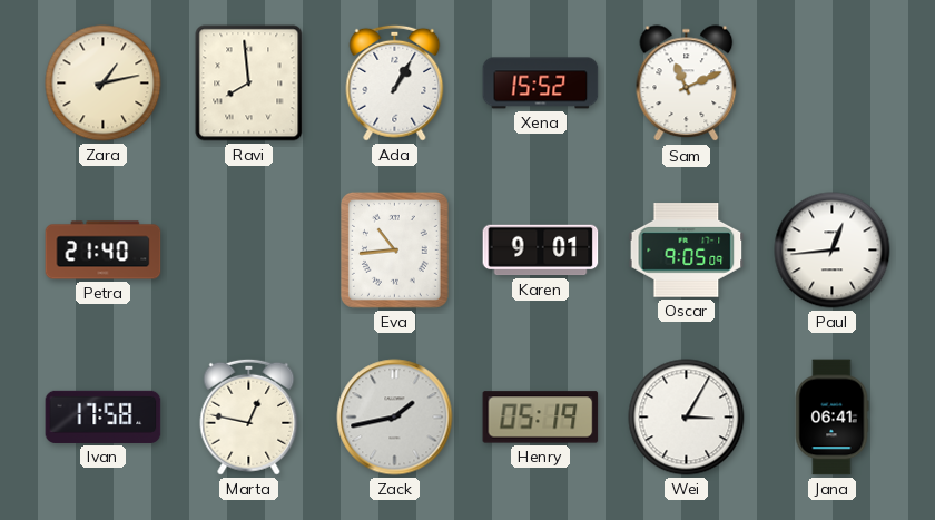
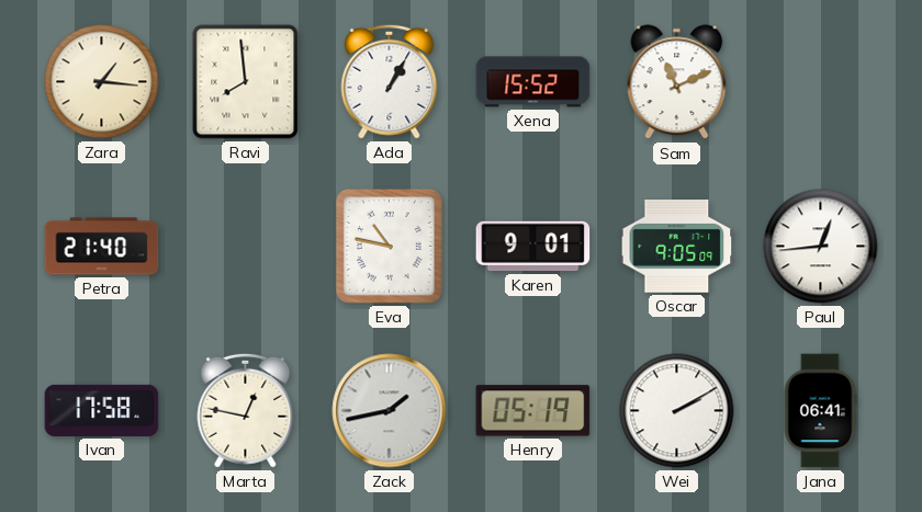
Zara: 1:13 -> 1:16 (102, 82)
Eva: 10:44 -> 10:47 (389, 246)
Wei: 3:05 -> 2:10 (677, 411)
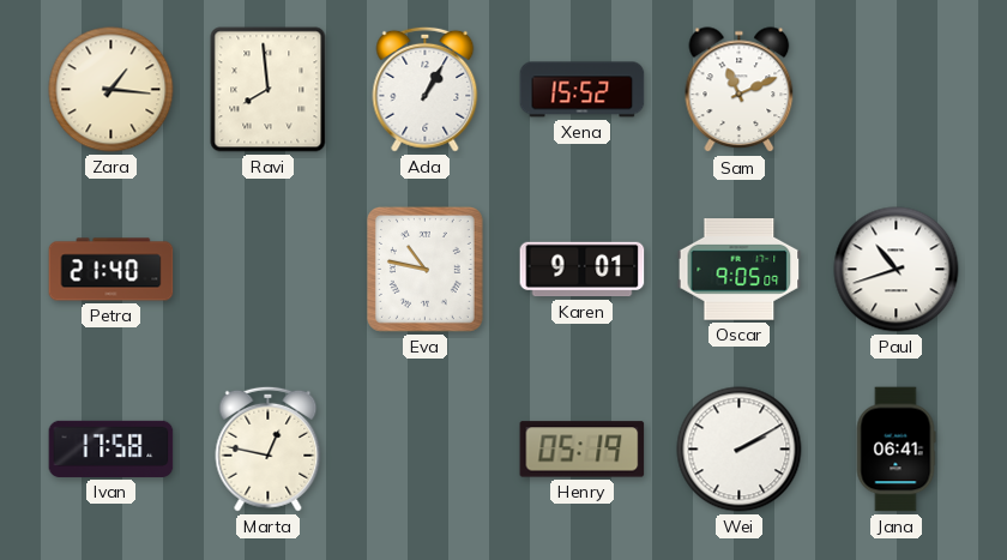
Paul: 12:44 -> 10:42 (897, 270)
Zack: 1:43 -> none (390, 411)
